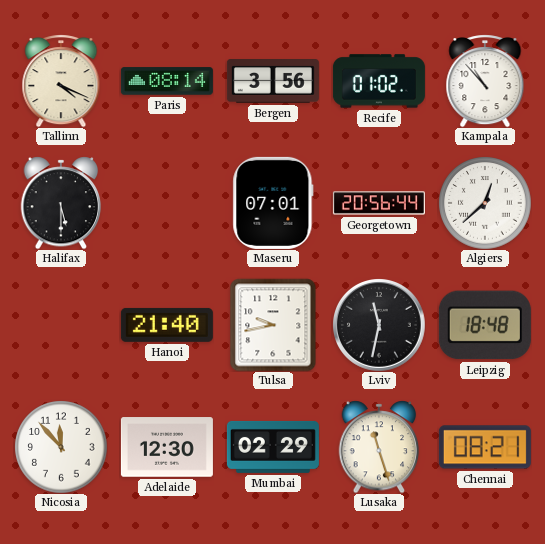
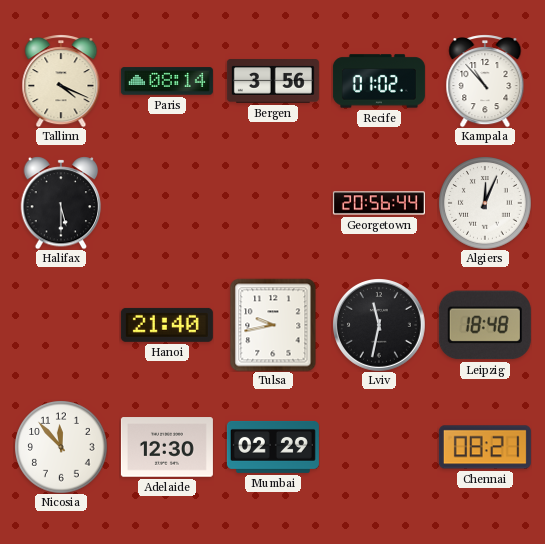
Maseru: 07:01 -> none (273, 203)
Algiers: 12:38 -> 12:04 (485, 203)
Lusaka: 11:27 -> none (379, 447)
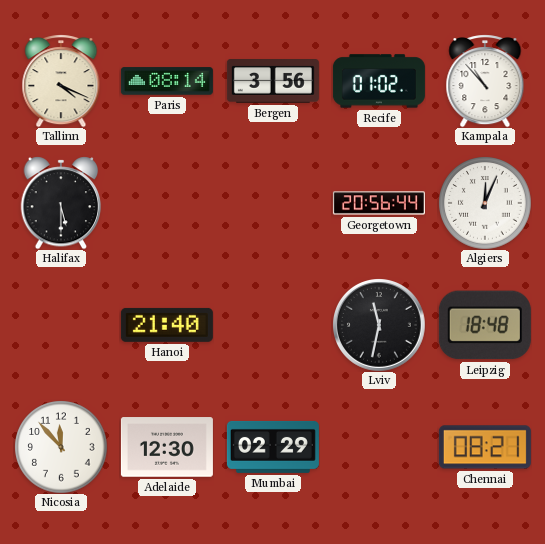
Tulsa: 9:43 -> none (273, 325)
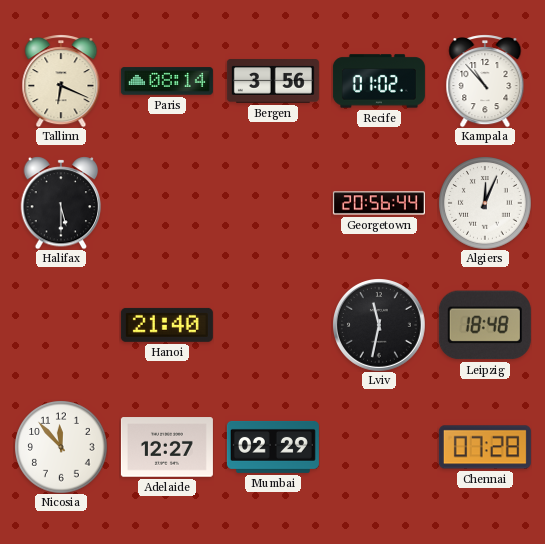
Tallinn: 4:19 -> 6:19 (61, 81)
Adelaide: 12:30 -> 12:27 (167, 447)
Chennai: 08:21 -> 07:28 (485, 447)
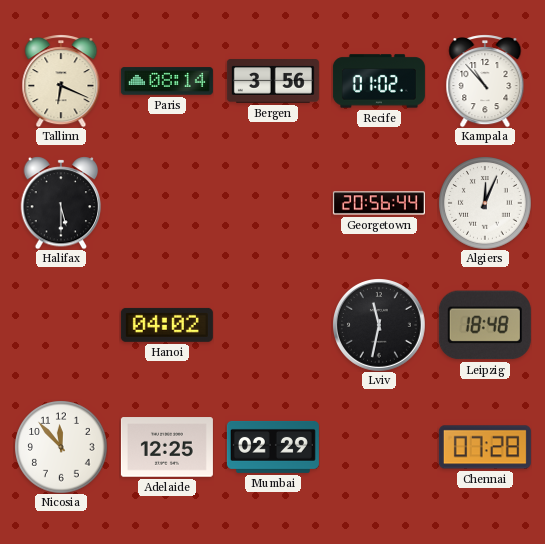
Hanoi: 21:40 -> 04:02 (167, 325)
Adelaide: 12:27 -> 12:25 (167, 447)
